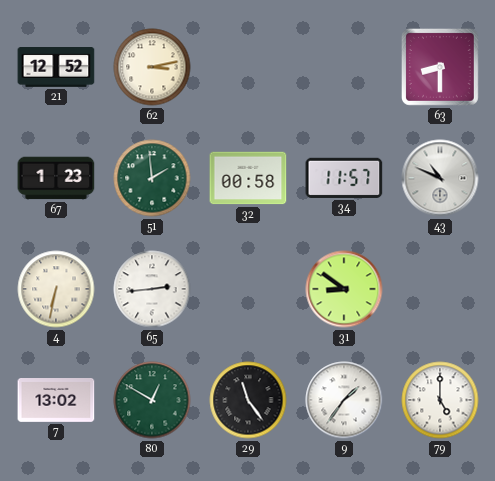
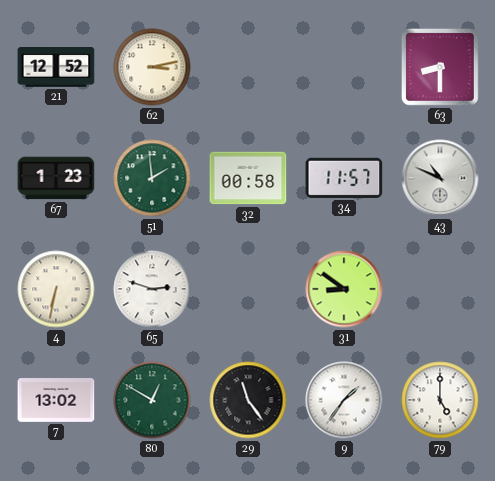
65: 2:44 -> 2:48 (152, 289)
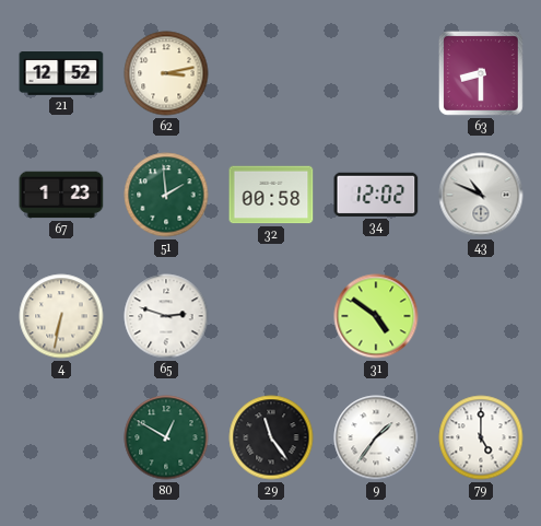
34: 11:57 -> 12:02 (376, 195)
31: 8:51 -> 4:51 (376, 316)
7: 13:02 -> none (56, 401)
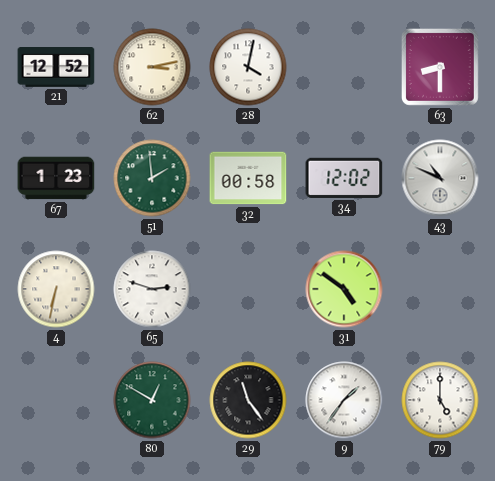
28: none -> 4:02 (248, 67)
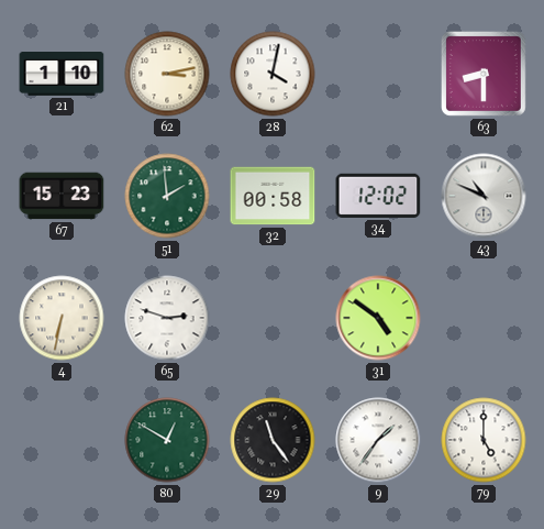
21: 12:52 -> 1:10 (62, 75)
67: 1:23 -> 15:23 (62, 196)
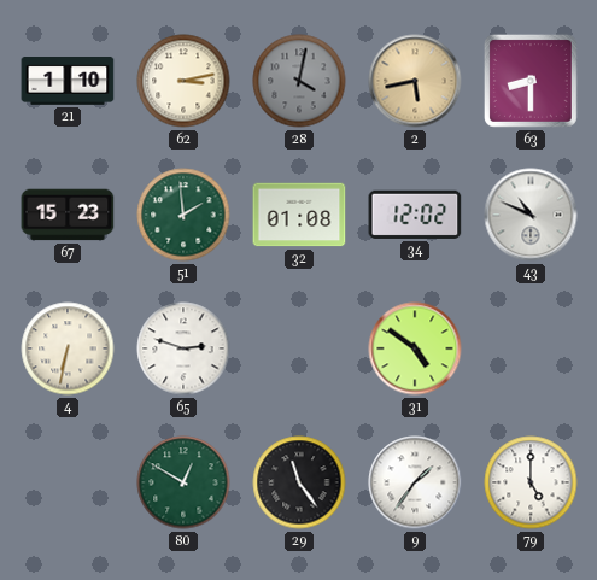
28 dial: white -> grey (299, 81)
2: none -> 5:43 (415, 81)
32: 00:58 -> 01:08 (299, 215)
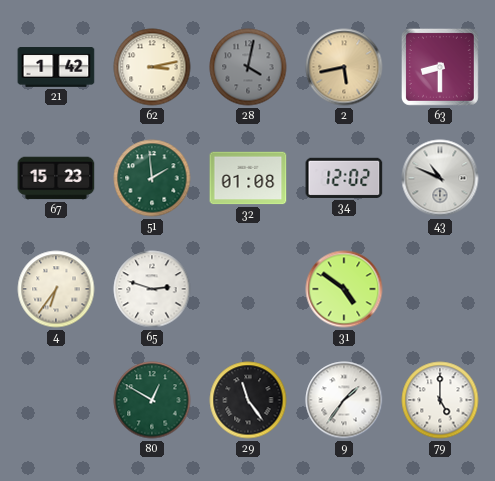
21: 1:10 -> 1:42 (56, 68)
4: 6:32 -> 6:36 (56, 289)
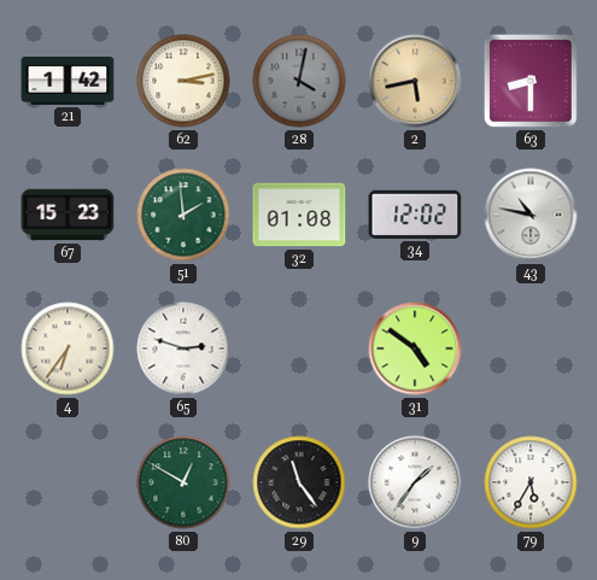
43: 10:49 -> 10:47 (531, 215)
79: 5:00 -> 5:35 (531, 482)
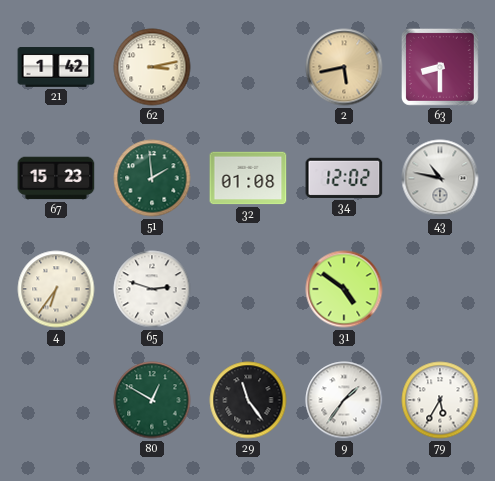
28: 4:02 -> none (299, 81)
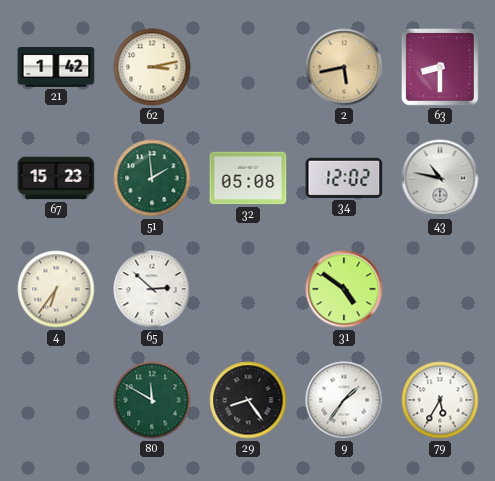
32: 01:08 -> 05:08 (248, 178)
65: 2:48 -> 2:52 (152, 289)
80: 12:50 -> 11:50 (152, 400)
29: 11:24 -> 8:24 (248, 400)
